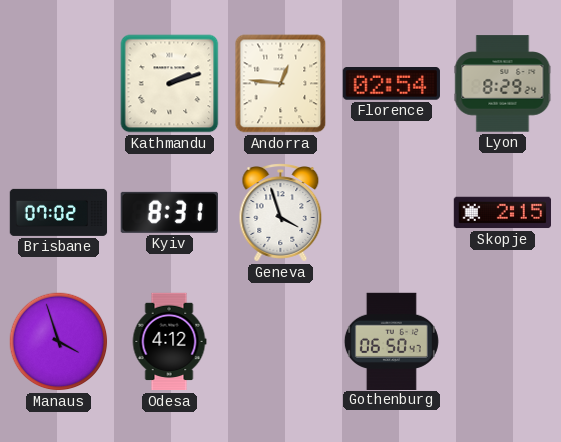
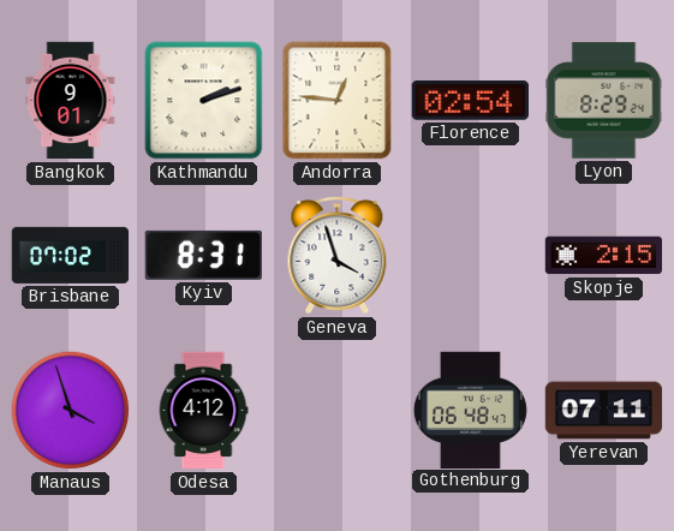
Bangkok: none -> 9:01 (71, 101)
Gothenburg: 06:50 -> 06:48 (470, 410)
Yerevan: none -> 07:11 (604, 411)
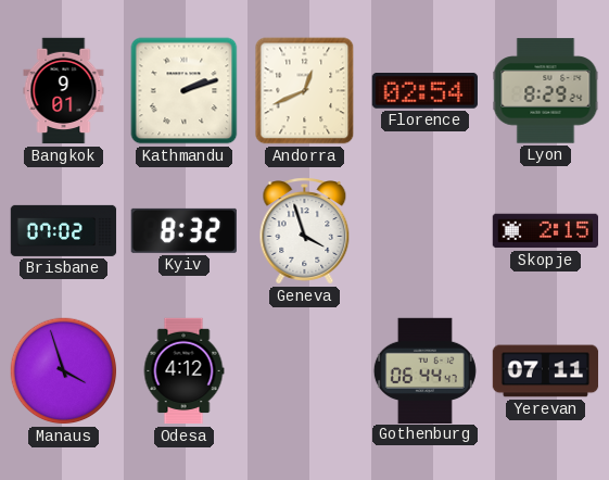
Andorra: 12:46 -> 12:41 (305, 91)
Kyiv: 8:31 -> 8:32 (183, 230)
Gothenburg: 06:48 -> 06:44 (424, 370)
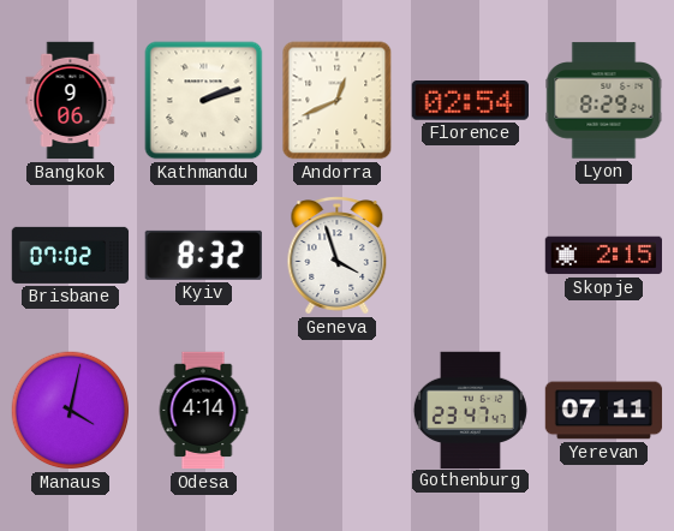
Bangkok: 9:01 -> 9:06 (71, 101)
Manaus: 3:57 -> 4:02 (71, 411)
Odesa: 4:12 -> 4:14 (203, 411)
Gothenburg: 06:44 -> 23:47 (470, 410)
